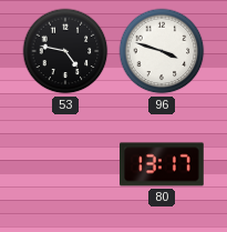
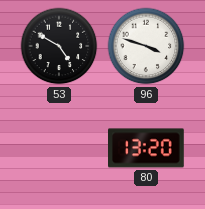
53: 4:47 -> 4:50 (59, 46)
80: 13:17 -> 13:20 (146, 148)
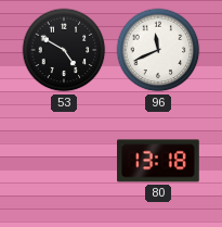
96: 3:48 -> 11:41 (158, 50)
80: 13:20 -> 13:18 (158, 161)
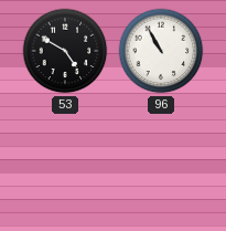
96: 11:41 -> 10:55 (161, 51)
80: 13:18 -> none (158, 161)
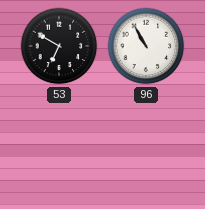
53: 4:50 -> 6:50 (59, 46)
